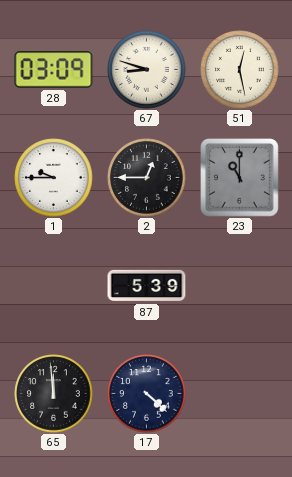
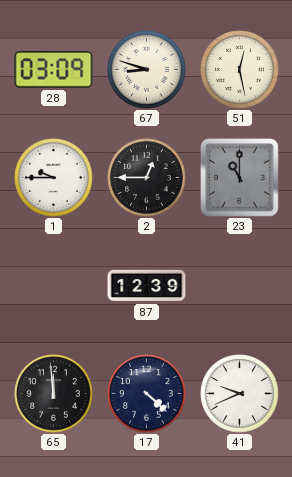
87: 5:39 -> 12:39 (147, 286)
41: none -> 9:41 (240, 394)
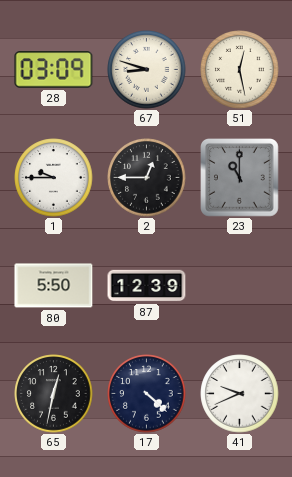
80: none -> 5:50 (54, 286)
65: 11:59 -> 12:32 (54, 394)
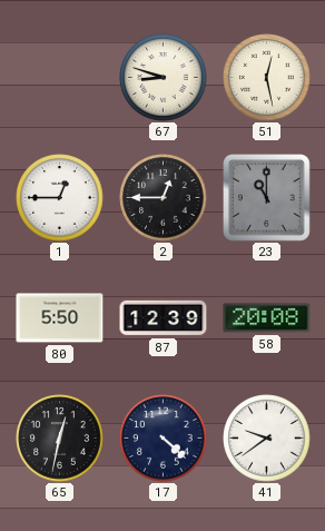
28: 03:09 -> none (54, 70)
1: 9:45 -> 12:45 (60, 198)
58: none -> 20:08 (267, 318)
41: 9:41 -> 9:39 (267, 439)
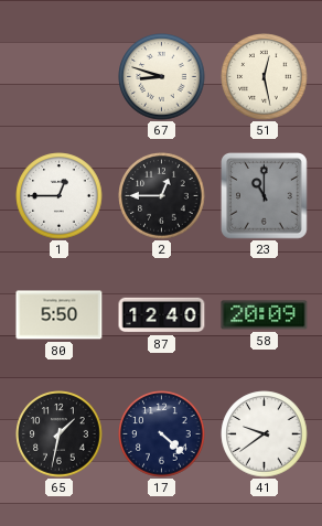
87: 12:39 -> 12:40 (162, 315)
58: 20:08 -> 20:09 (265, 315)
65: 12:32 -> 1:32 (60, 434)
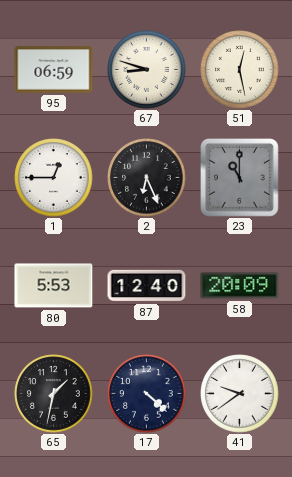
95: none -> 06:59 (54, 70)
2: 12:45 -> 6:26 (147, 178)
80: 5:50 -> 5:53 (54, 286)
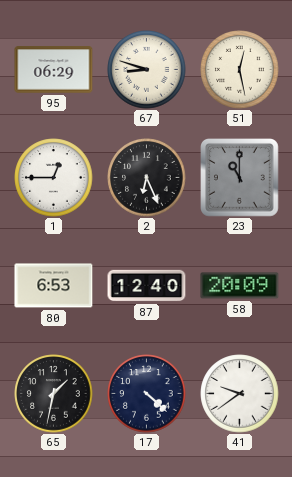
95: 06:59 -> 06:29 (54, 70)
80: 5:53 -> 6:53 (54, 286)
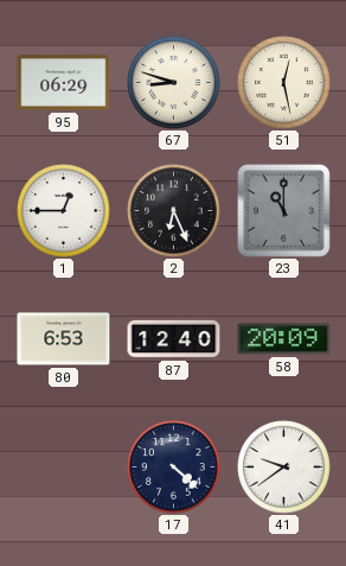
65: 1:32 -> none (54, 394)
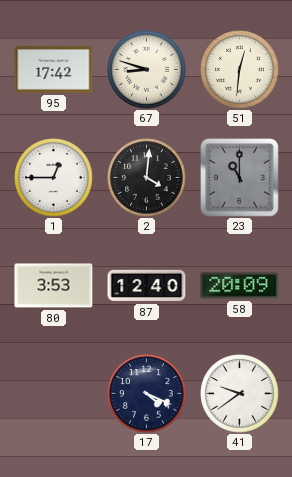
95: 06:29 -> 17:42 (54, 70)
51: 12:28 -> 12:31 (240, 70)
2: 6:26 -> 4:01 (147, 178)
80: 6:53 -> 3:53 (54, 286)
17: 4:22 -> 4:19 (147, 394)
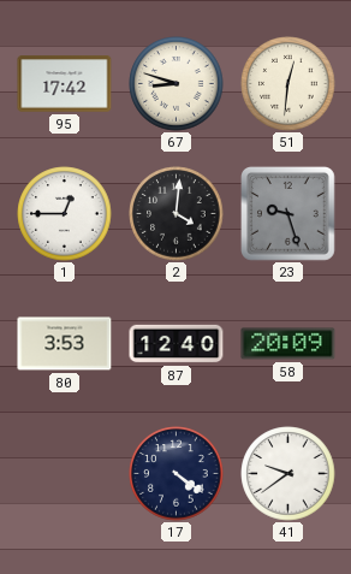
23: 11:00 -> 9:27 (288, 214)
17: 4:19 -> 4:21 (177, 474)
